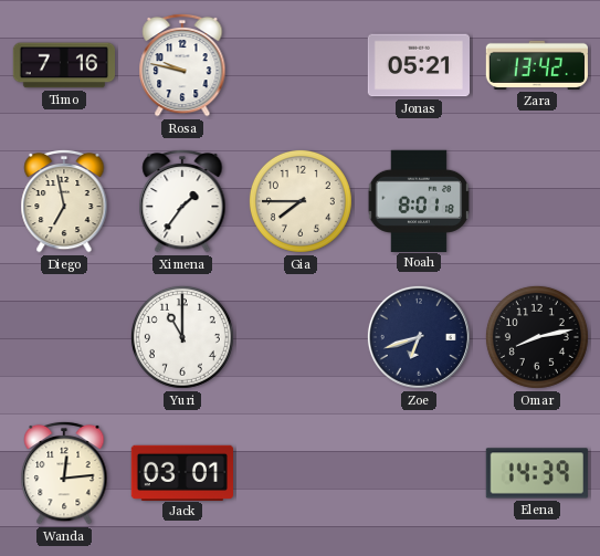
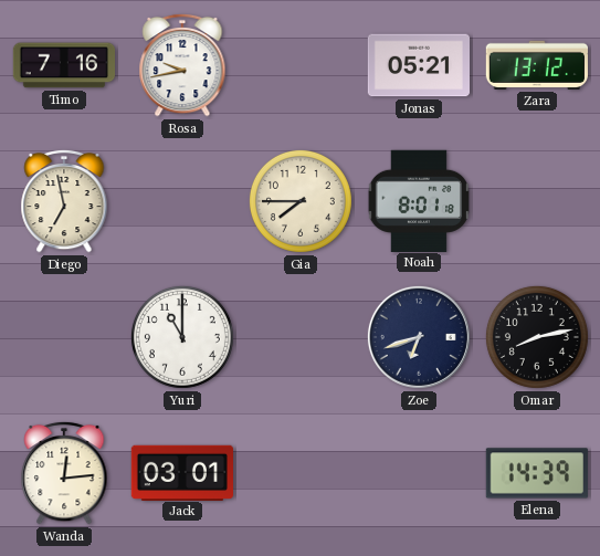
Rosa: 9:47 -> 9:43 (182, 65)
Zara: 13:42 -> 13:12 (536, 65)
Ximena: 1:36 -> none (182, 201)
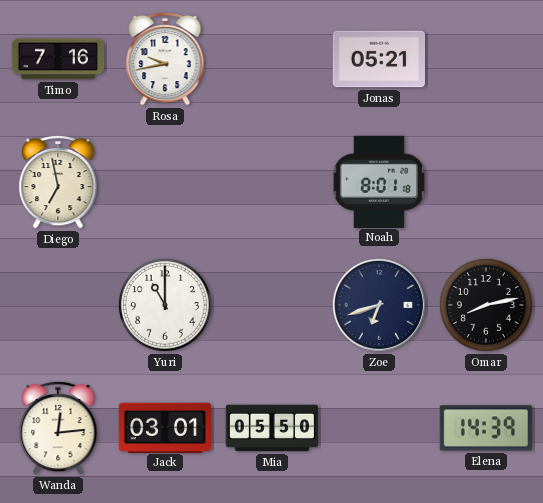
Zara: 13:12 -> none (536, 65)
Gia: 7:45 -> none (301, 201)
Mia: none -> 05:50 (271, 428)
